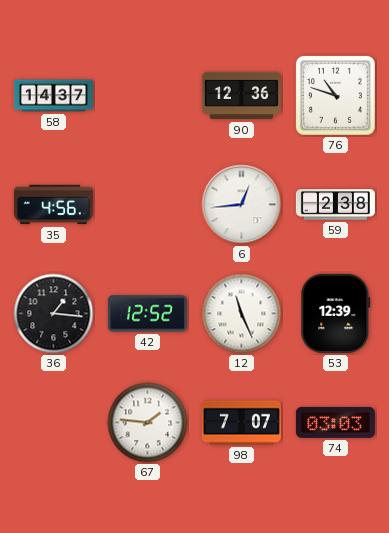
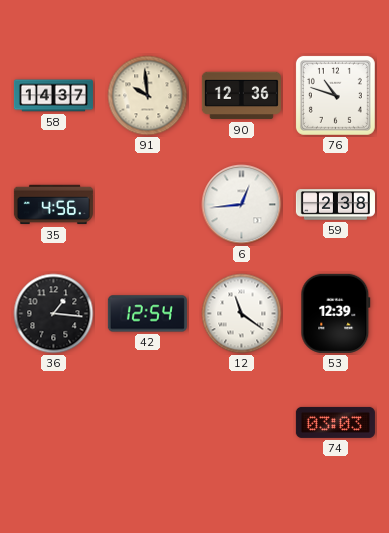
91: none -> 9:59 (148, 96)
42: 12:52 -> 12:54 (147, 314)
12: 11:26 -> 11:21 (242, 314)
67: 1:46 -> none (148, 423)
98: 7:07 -> none (241, 423)
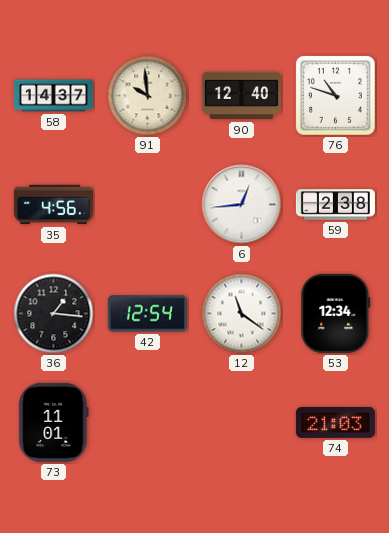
90: 12:36 -> 12:40 (241, 96)
53: 12:39 -> 12:34 (336, 313)
73: none -> 11:01 (54, 422)
74: 03:03 -> 21:03 (335, 422)
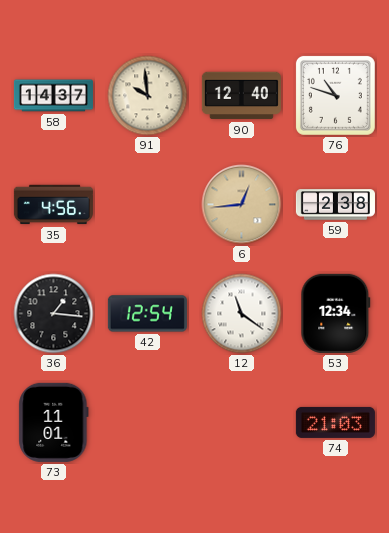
6 dial: white -> champagne (242, 205)
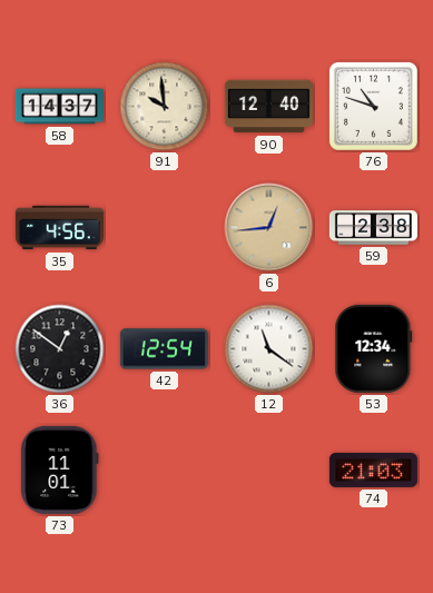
36: 1:16 -> 12:51 (60, 349)
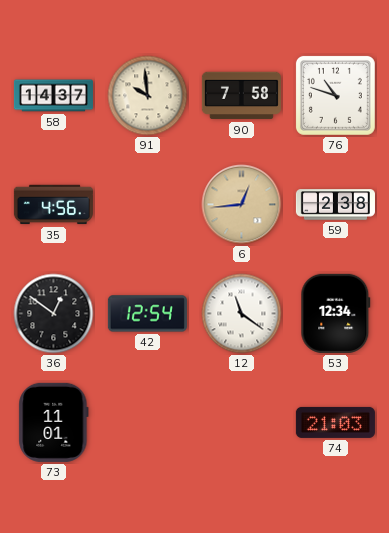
90: 12:40 -> 7:58 (241, 96)
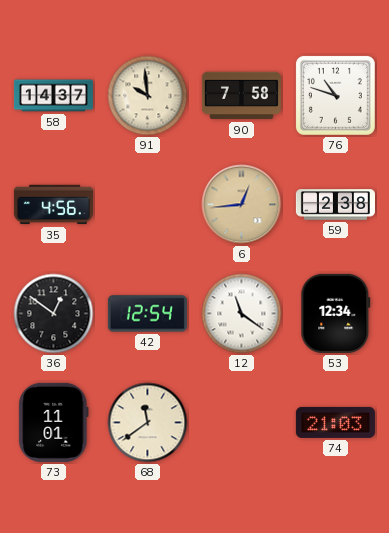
68: none -> 11:39 (148, 423)
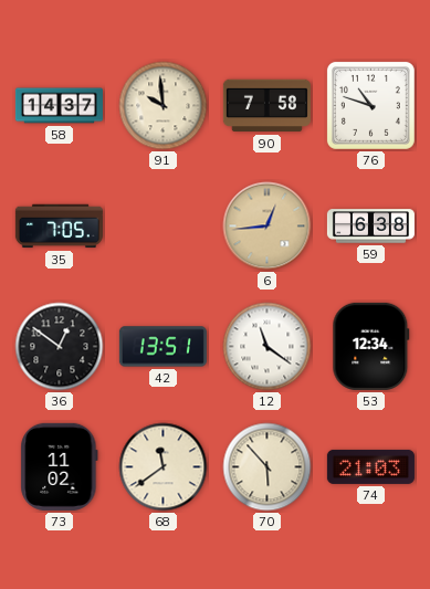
35: 4:56 -> 7:05 (59, 227)
59: 2:38 -> 6:38 (370, 227)
42: 12:54 -> 13:51 (162, 347)
73: 11:01 -> 11:02 (60, 466)
70: none -> 5:53 (268, 467)
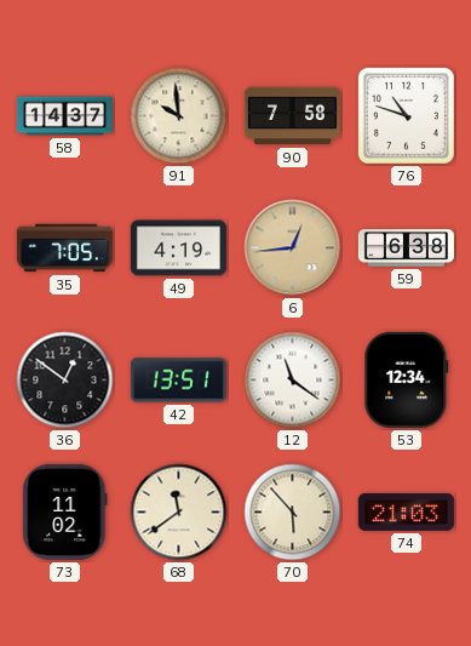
49: none -> 4:19 (178, 248)
